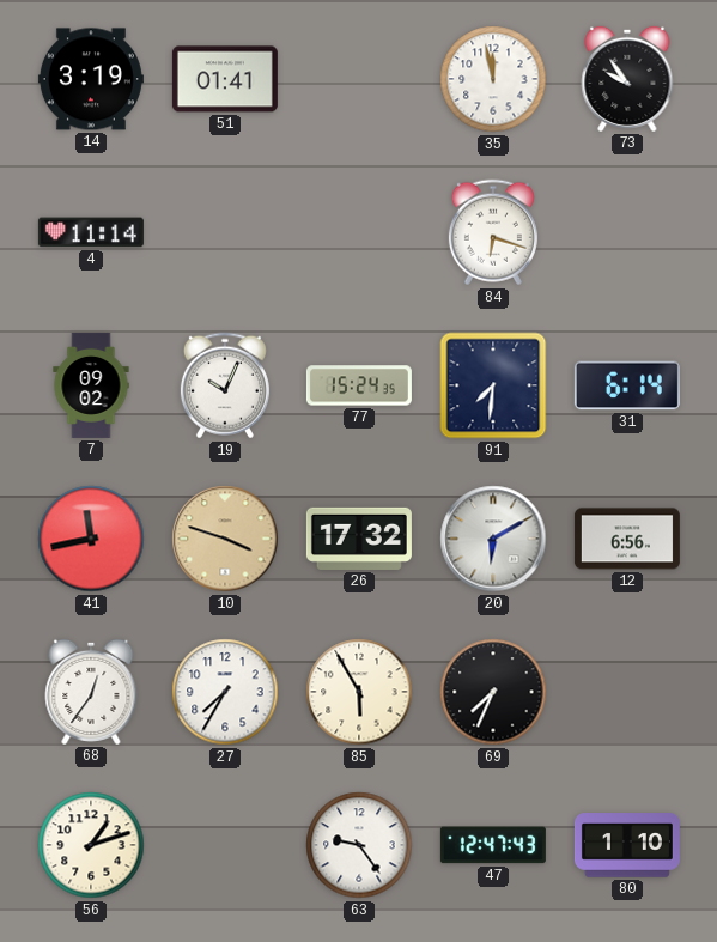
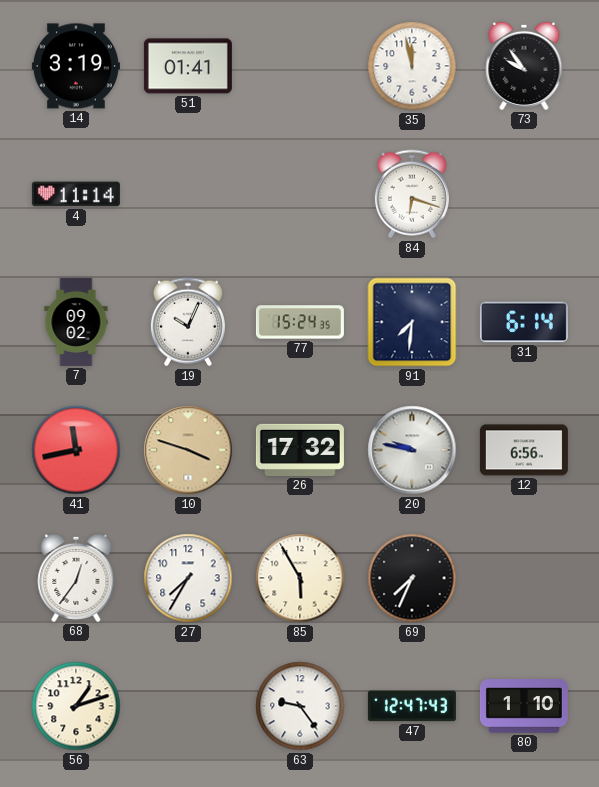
20: 6:10 -> 9:47 (412, 450)
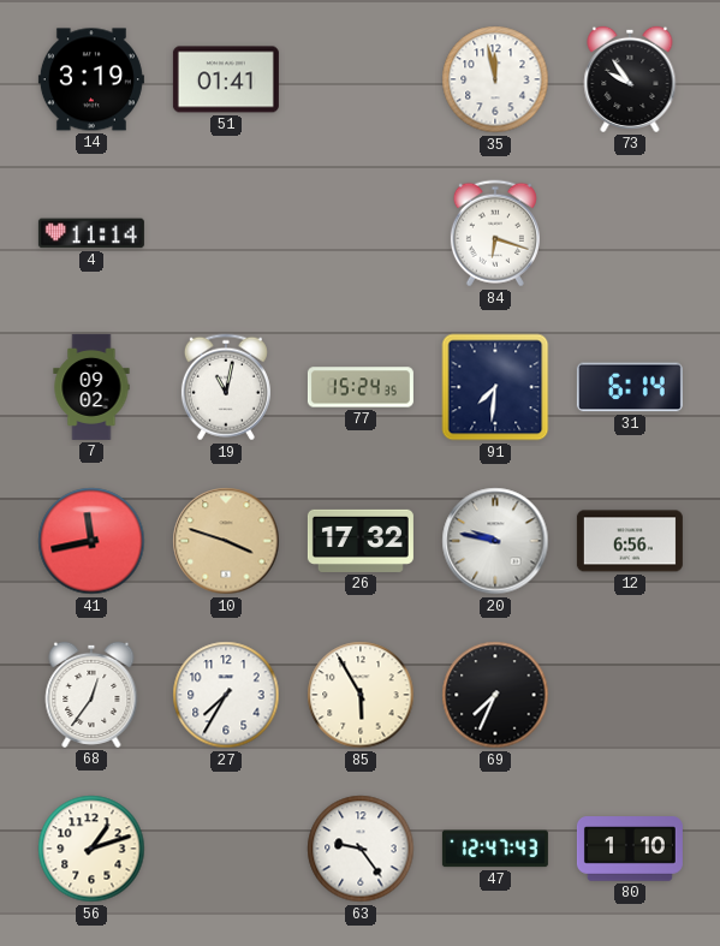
19: 10:04 -> 11:02 (226, 387)
